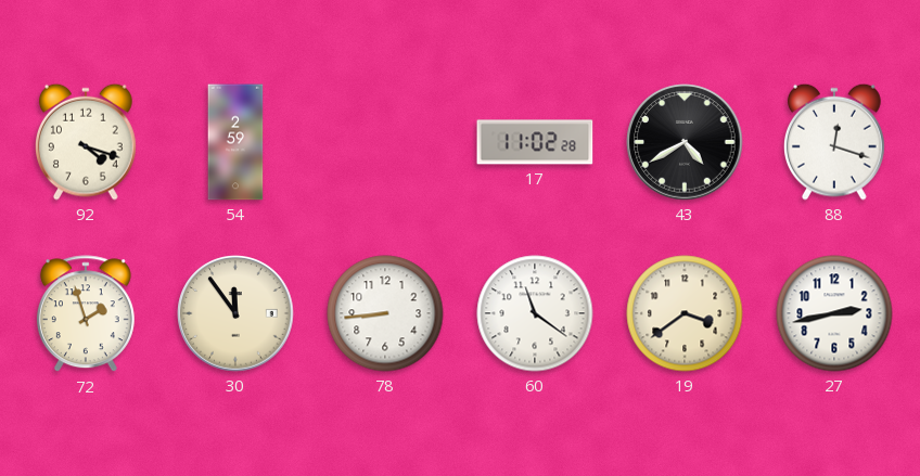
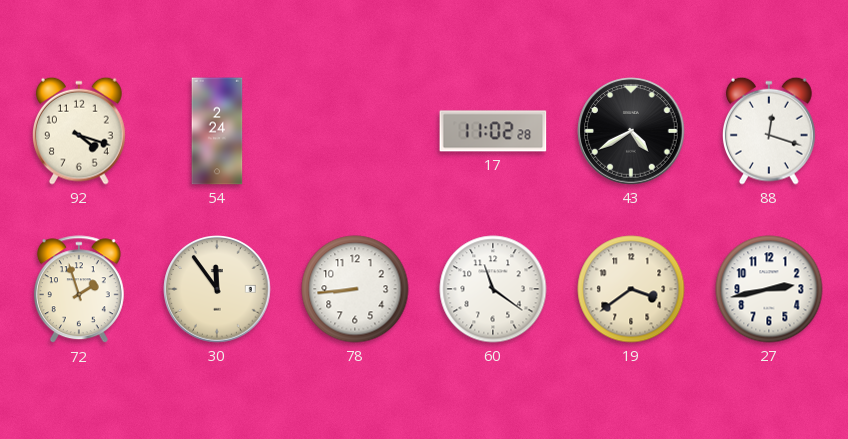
54: 2:59 -> 2:24 (217, 131)
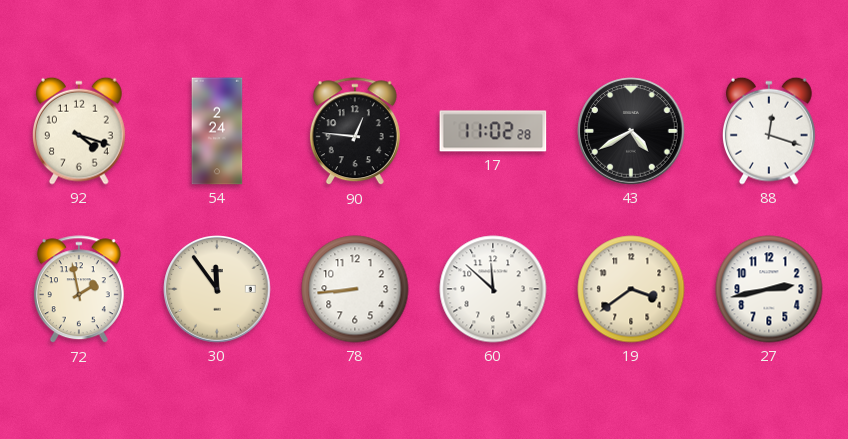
90: none -> 12:46 (355, 132)
72: 1:57 -> 1:58 (79, 290)
60: 11:21 -> 11:52 (493, 289)
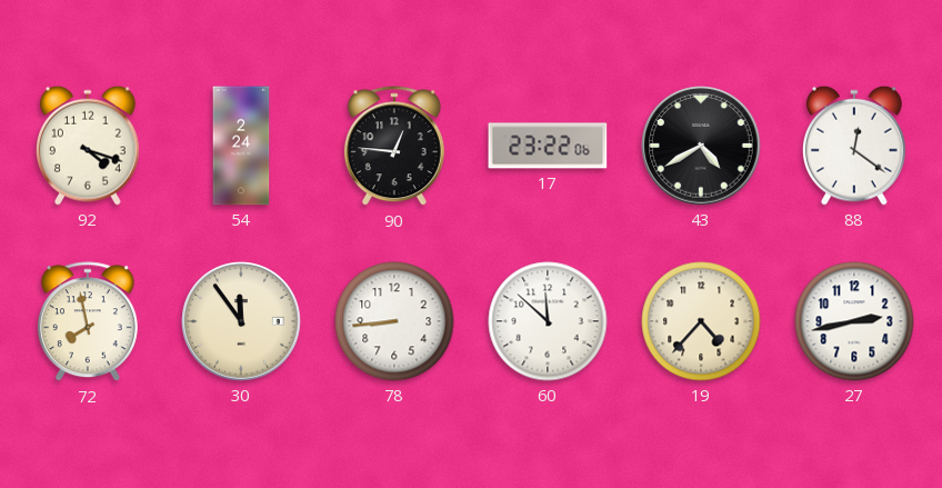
17: 11:02 -> 23:22 (548, 146)
88: 12:18 -> 12:21 (855, 146)
72: 1:58 -> 7:58 (88, 322)
19: 3:39 -> 4:37 (701, 321)
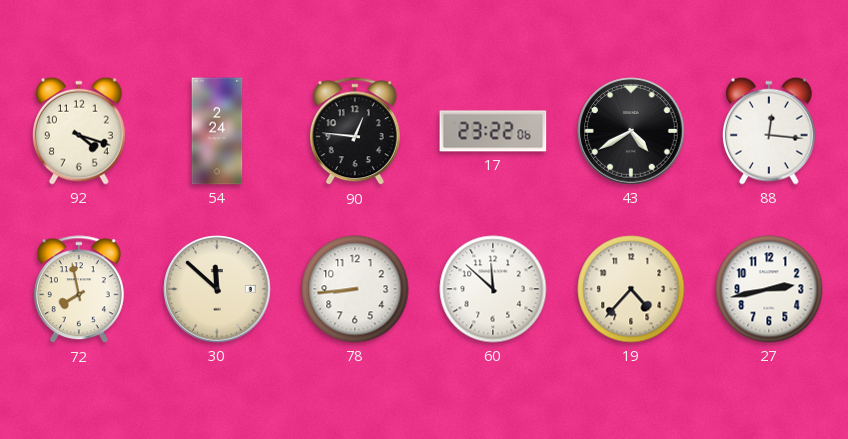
88: 12:21 -> 12:16 (770, 131)
30: 11:54 -> 11:52 (217, 289)
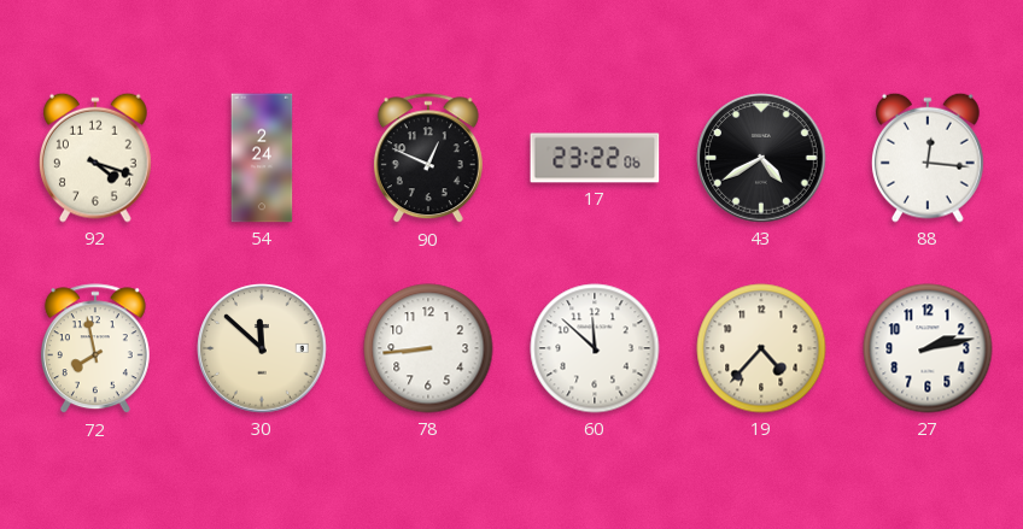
90: 12:46 -> 12:49 (428, 159)
27: 2:43 -> 2:13 (928, 348)
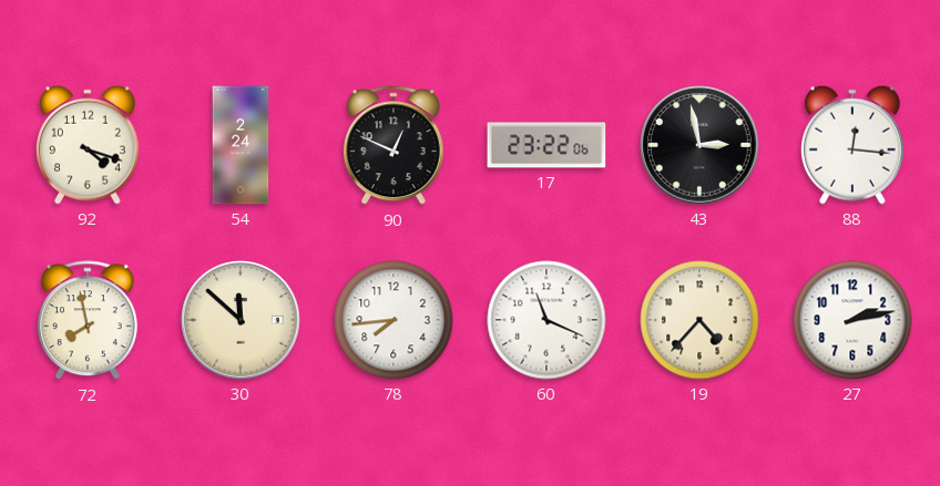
43: 4:40 -> 2:58 (699, 145)
78: 8:44 -> 7:44 (394, 320)
60: 11:52 -> 11:19 (546, 320)
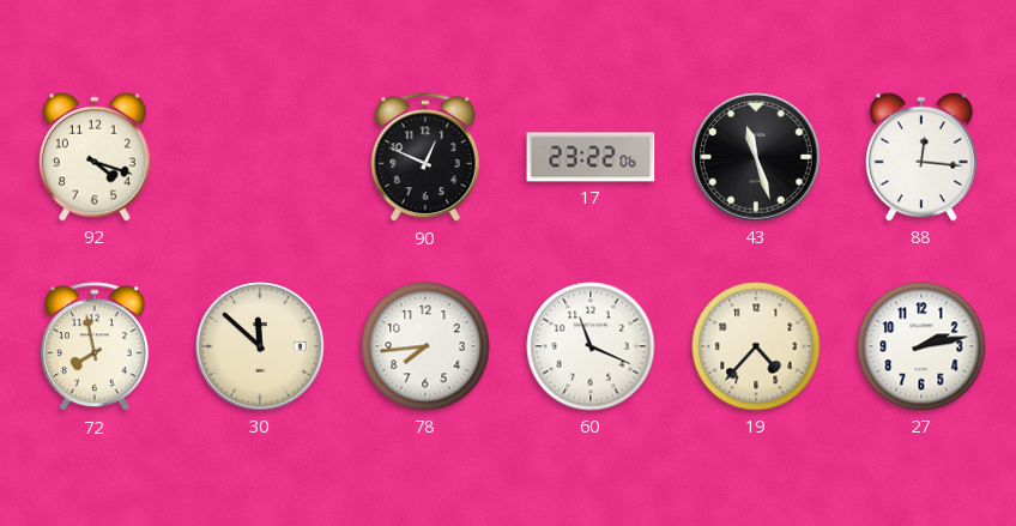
54: 2:24 -> none (241, 145)
43: 2:58 -> 11:27 (756, 157)
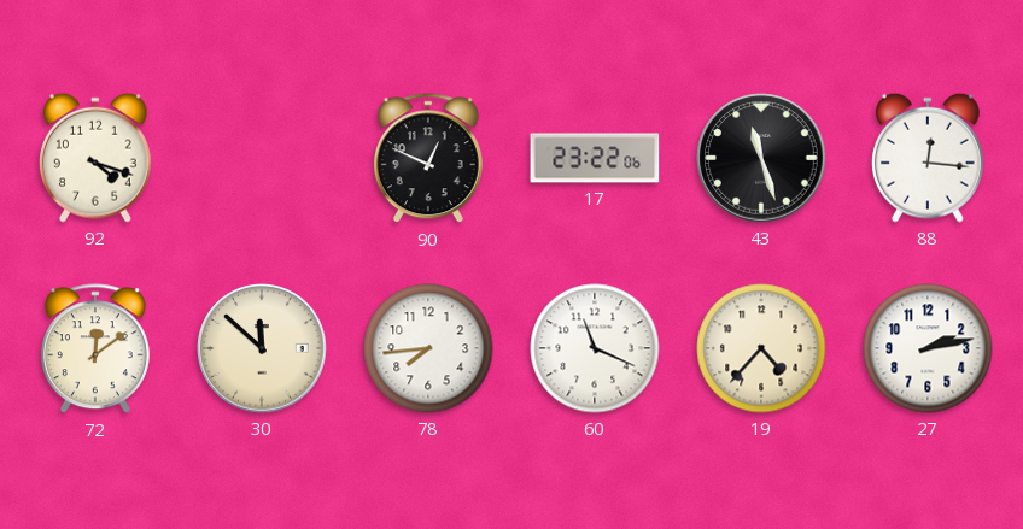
72: 7:58 -> 12:09 (95, 349)
